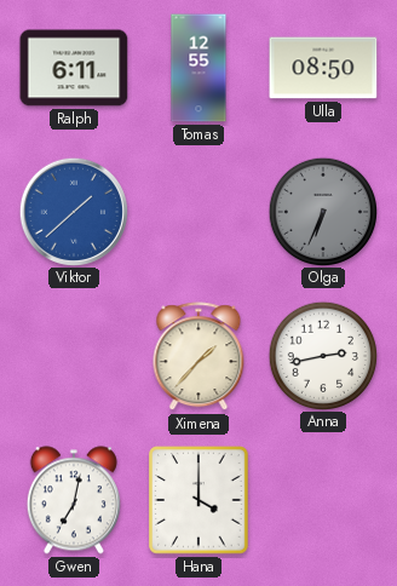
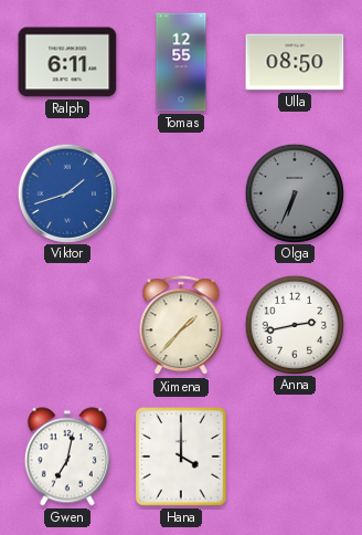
Viktor: 1:38 -> 1:42 (66, 192)
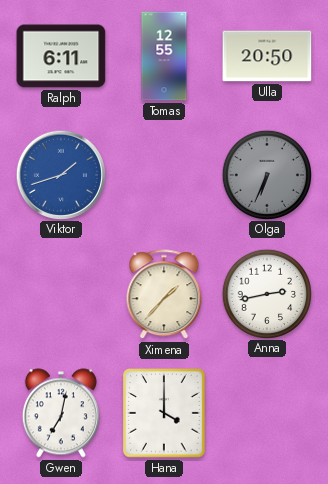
Ulla: 08:50 -> 20:50 (267, 56)
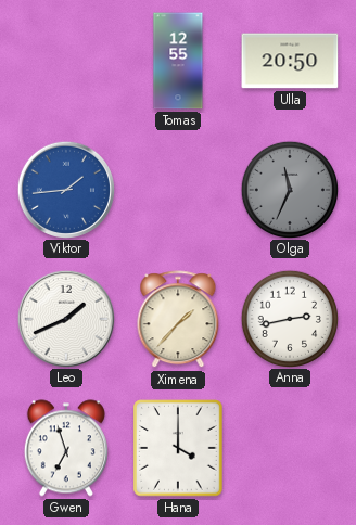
Ralph: 6:11 -> none (61, 56)
Viktor: 1:42 -> 1:44 (65, 189)
Olga: 6:34 -> 11:34 (289, 189)
Leo: none -> 1:41 (65, 318)
Gwen: 7:02 -> 6:57 (66, 448)
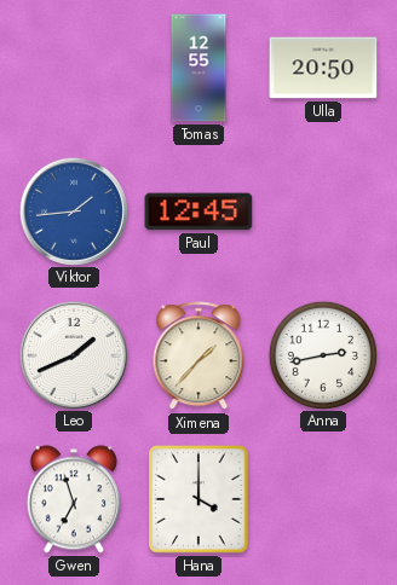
Paul: none -> 12:45 (198, 212)
Olga: 11:34 -> none (289, 189)
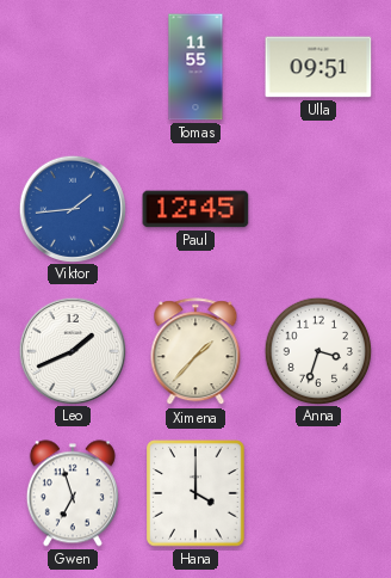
Tomas: 12:55 -> 11:55 (195, 67)
Ulla: 20:50 -> 09:51 (318, 67)
Anna: 2:43 -> 3:33 (317, 350)
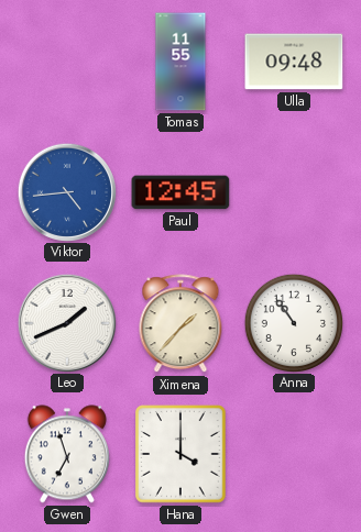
Ulla: 09:51 -> 09:48 (294, 62)
Viktor: 1:44 -> 4:44 (66, 191)
Anna: 3:33 -> 10:54 (293, 322)
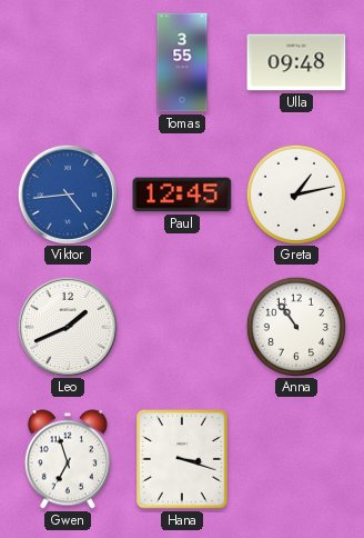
Tomas: 11:55 -> 3:55 (182, 62)
Greta: none -> 1:13 (295, 193)
Ximena: 1:37 -> none (180, 324)
Hana: 4:00 -> 3:18 (182, 459)
